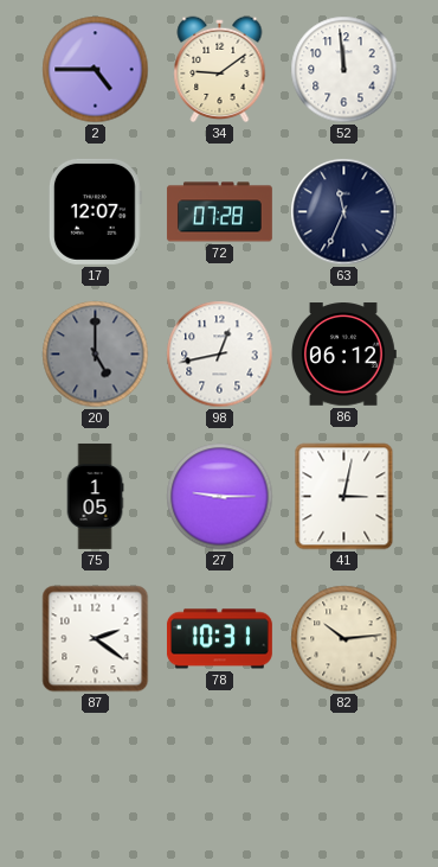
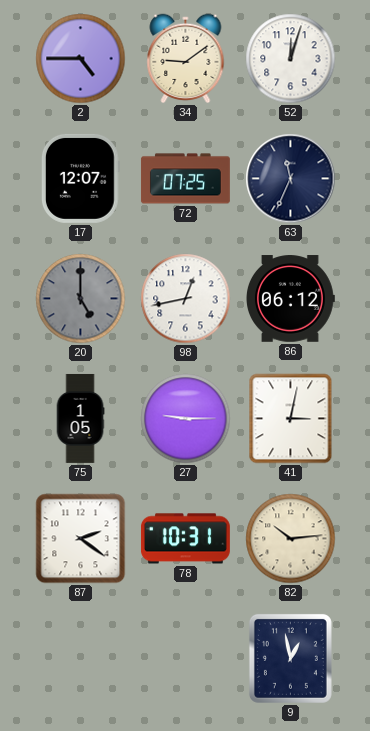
52: 11:59 -> 12:03 (291, 59)
72: 07:28 -> 07:25 (185, 179)
9: none -> 12:58 (290, 658)
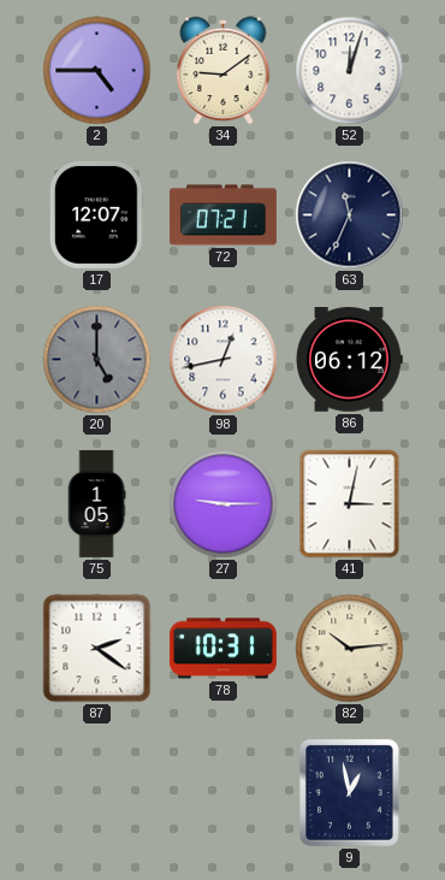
72: 07:25 -> 07:21 (222, 215)
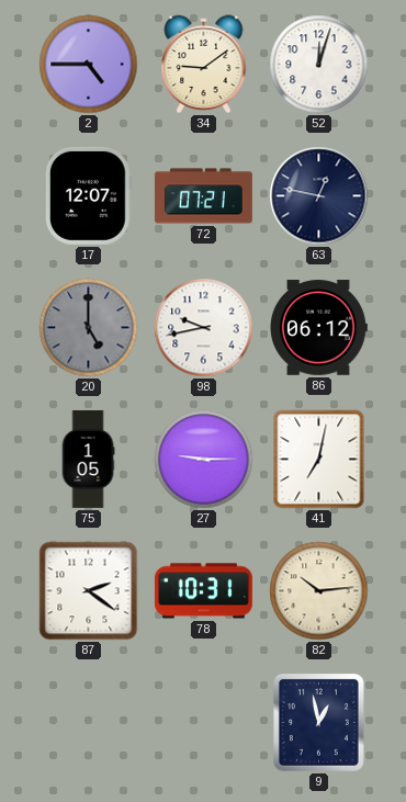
63: 11:34 -> 12:47 (319, 196)
98: 12:43 -> 9:43 (204, 328)
41: 3:02 -> 7:02 (319, 460)
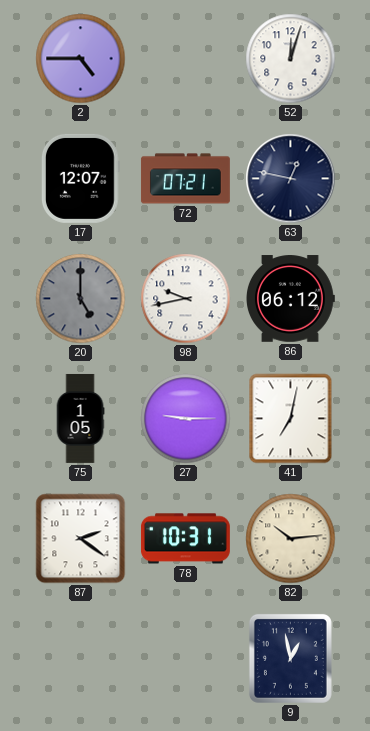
34: 9:09 -> none (204, 65)
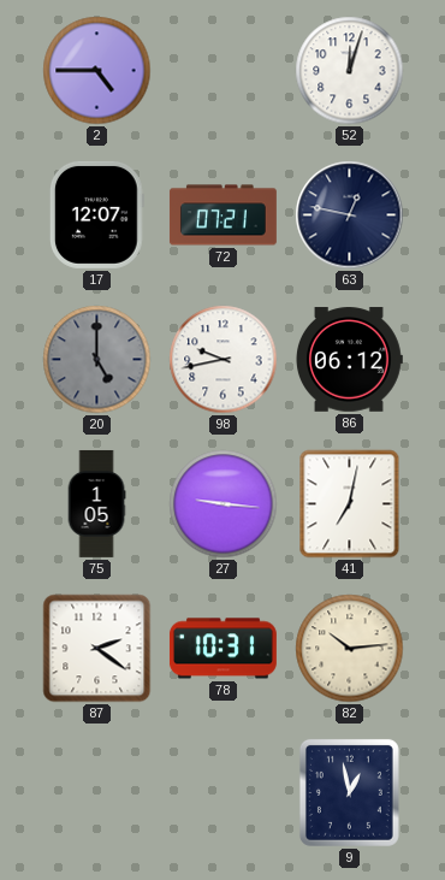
27: 9:15 -> 9:16 (224, 504)
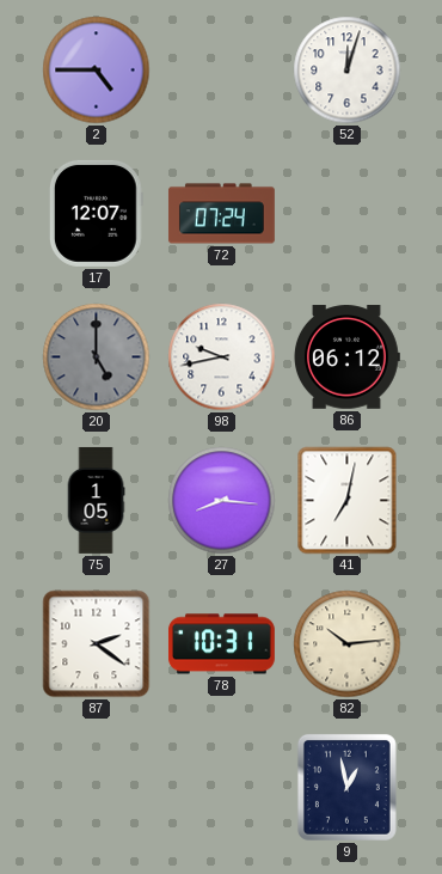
72: 07:21 -> 07:24 (221, 214)
63: 12:47 -> none (350, 215)
27: 9:16 -> 8:16 (222, 501)
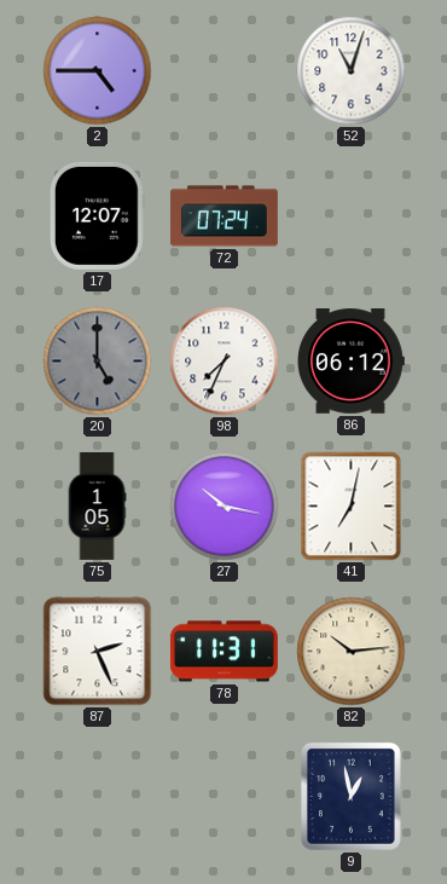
52: 12:03 -> 11:03 (352, 71)
98: 9:43 -> 7:34 (225, 362)
27: 8:16 -> 10:17 (225, 507)
87: 2:21 -> 2:26 (98, 652)
78: 10:31 -> 11:31 (224, 652)
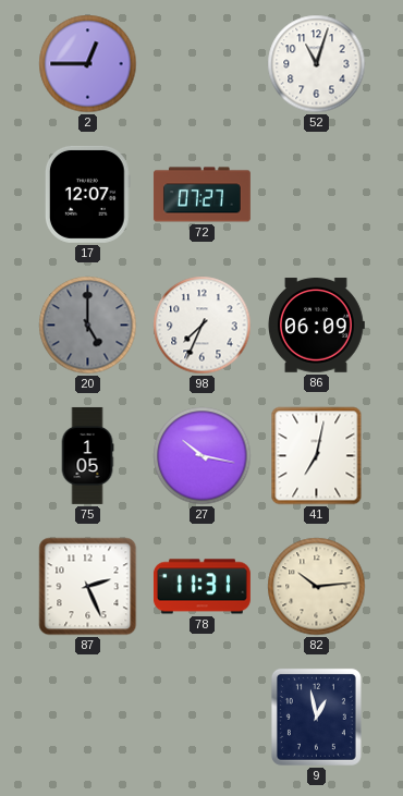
2: 4:45 -> 12:45 (88, 64)
72: 07:24 -> 07:27 (201, 195)
86: 06:12 -> 06:09 (317, 326)
